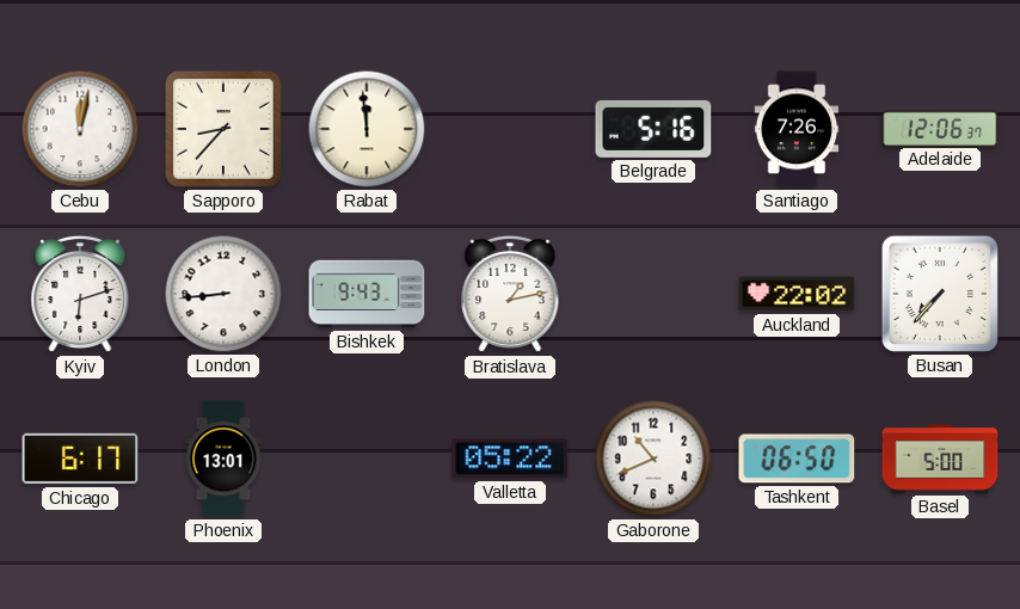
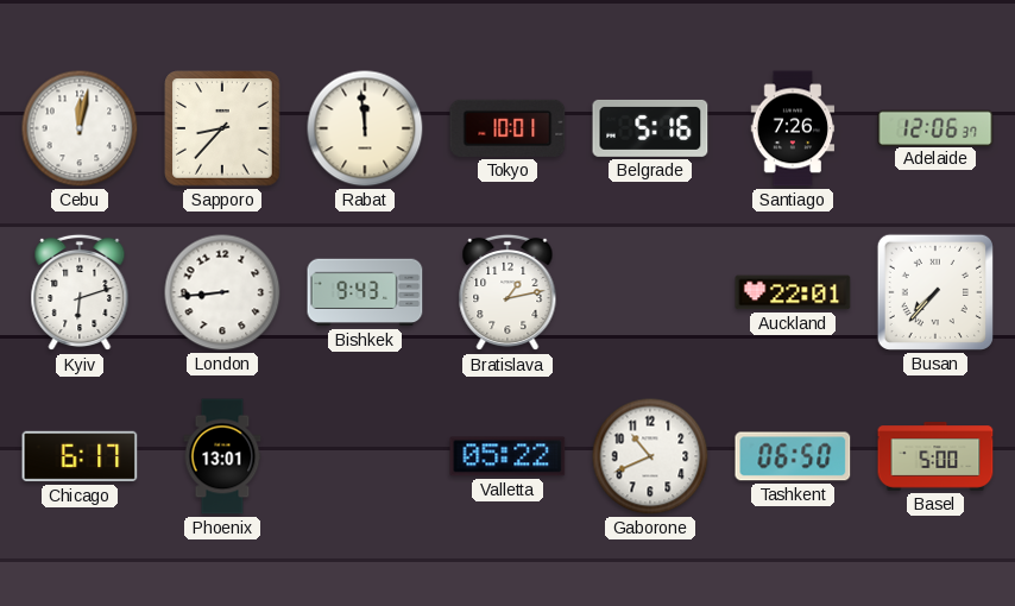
Tokyo: none -> 10:01 (508, 128)
Auckland: 22:02 -> 22:01 (793, 292)
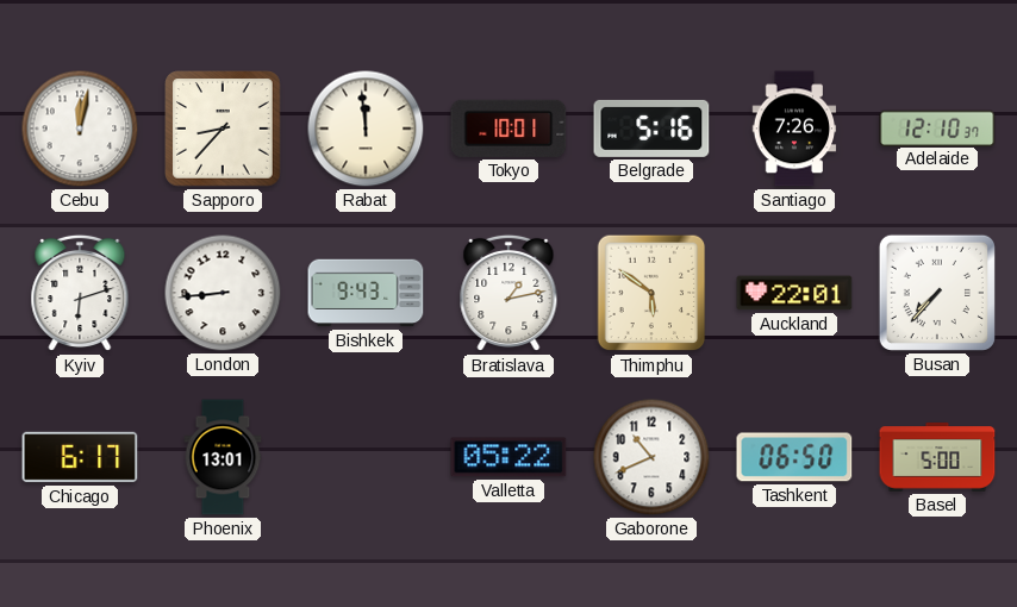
Adelaide: 12:06 -> 12:10 (937, 127)
Thimphu: none -> 5:51 (651, 293)
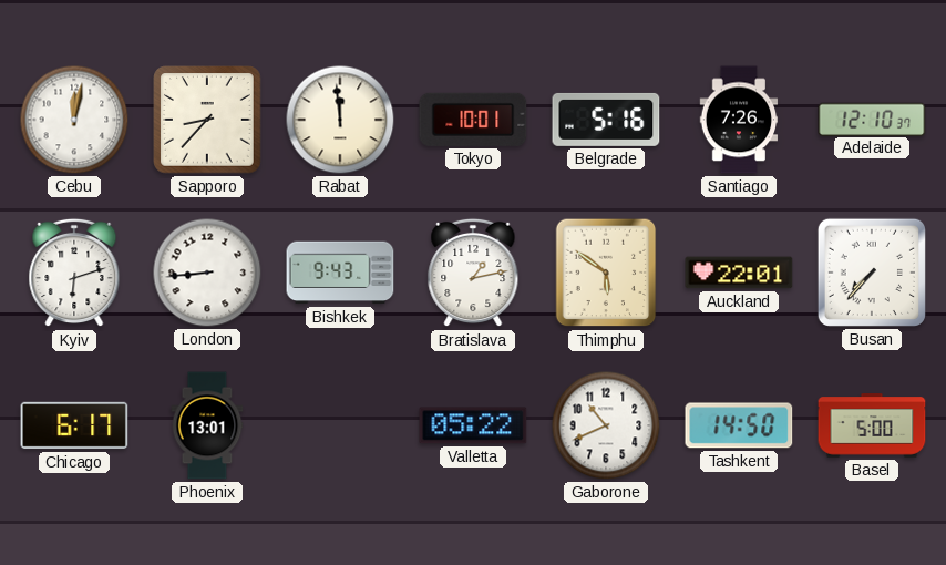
Tashkent: 06:50 -> 14:50 (739, 425)
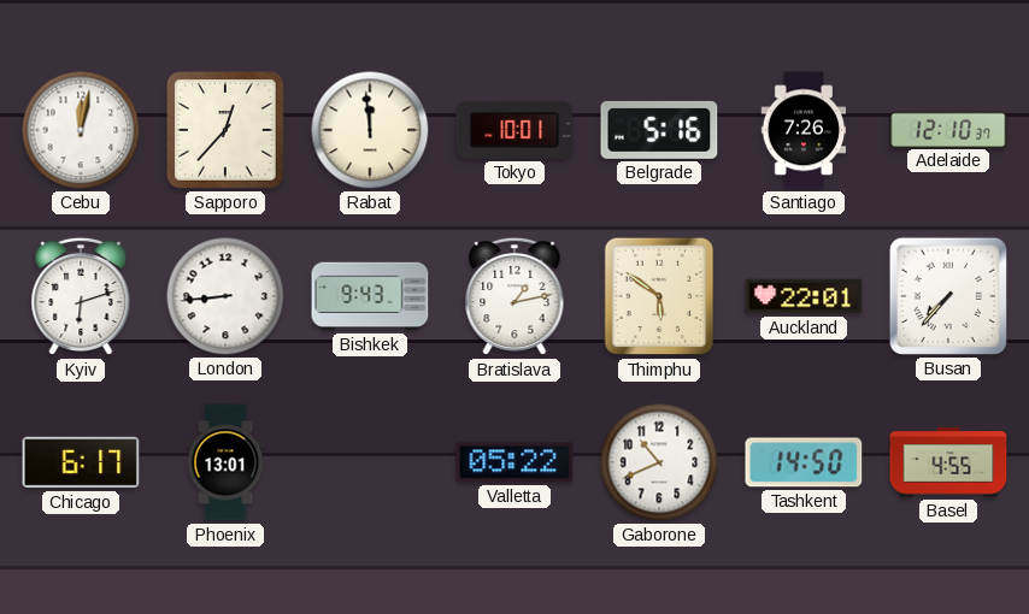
Sapporo: 8:37 -> 12:37 (225, 130)
Basel: 5:00 -> 4:55 (948, 462)
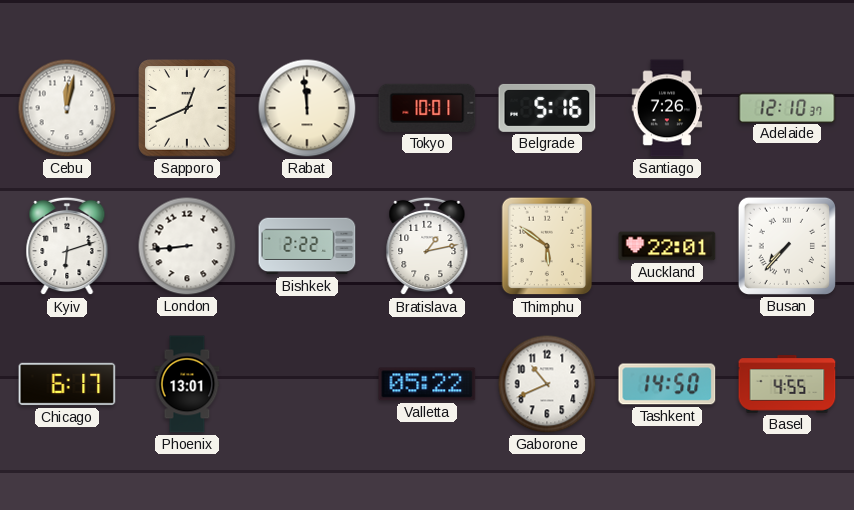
Sapporo: 12:37 -> 12:41 (187, 108)
Bishkek: 9:43 -> 2:22 (307, 246)
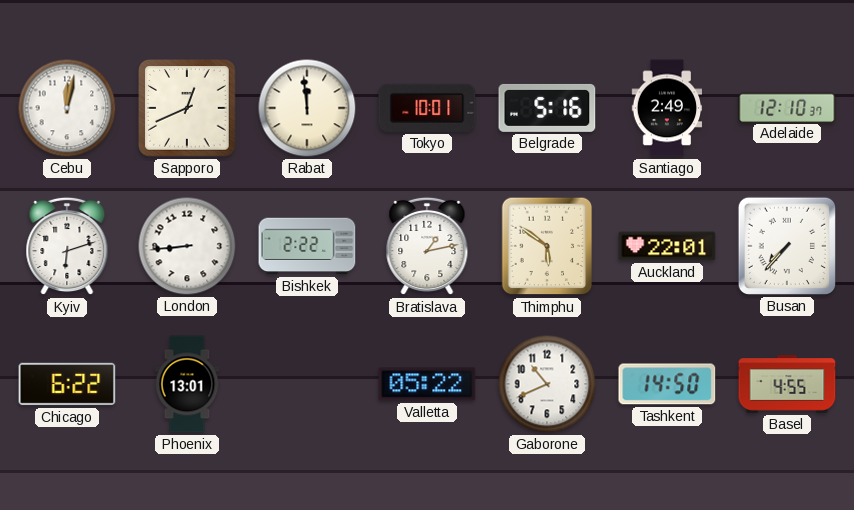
Santiago: 7:26 -> 2:49 (667, 108)
Chicago: 6:17 -> 6:22 (67, 384)
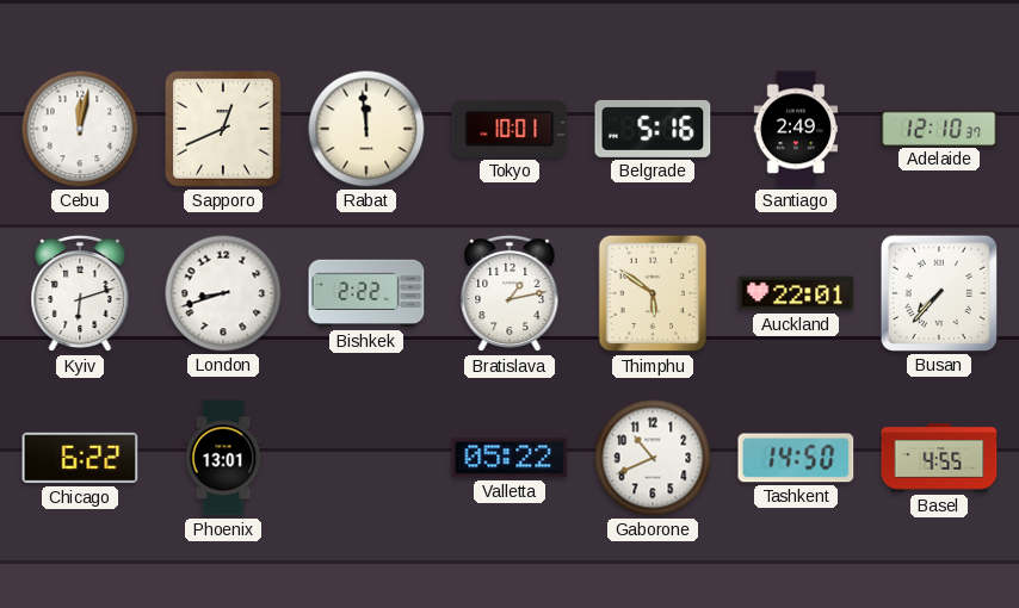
London: 8:44 -> 8:42 (223, 293)
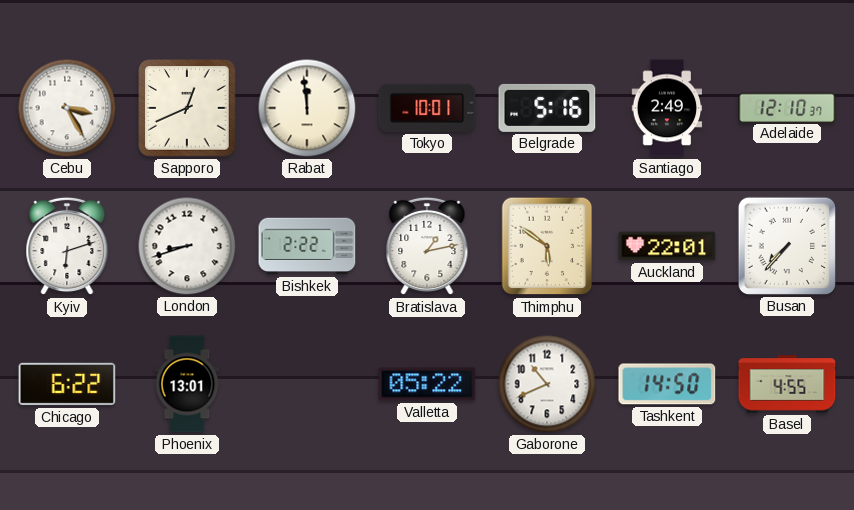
Cebu: 12:02 -> 3:25 (67, 108)
